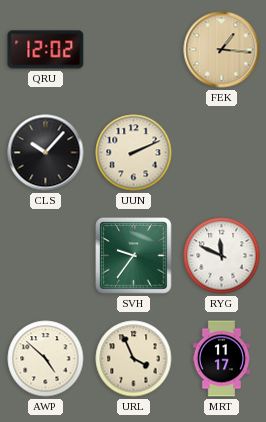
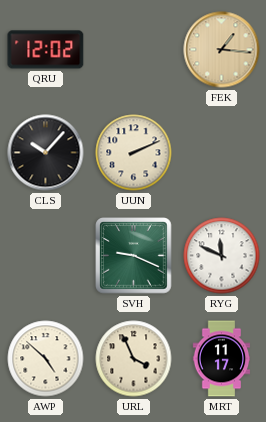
SVH: 9:36 -> 9:19 (134, 256)
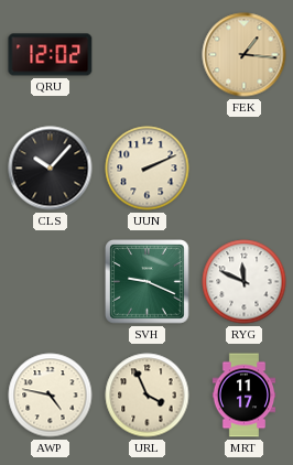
AWP: 4:52 -> 4:47 (51, 396)
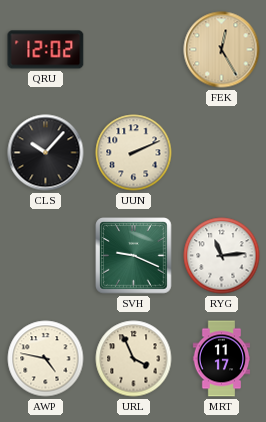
FEK: 1:16 -> 12:25 (222, 50)
RYG: 11:49 -> 11:14 (222, 256)
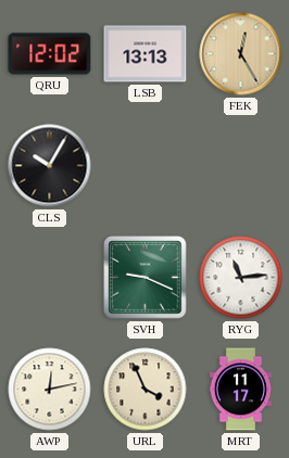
LSB: none -> 13:13 (146, 54)
CLS: 10:07 -> 10:05 (50, 166)
UUN: 2:11 -> none (134, 153)
AWP: 4:47 -> 12:13 (50, 390)
